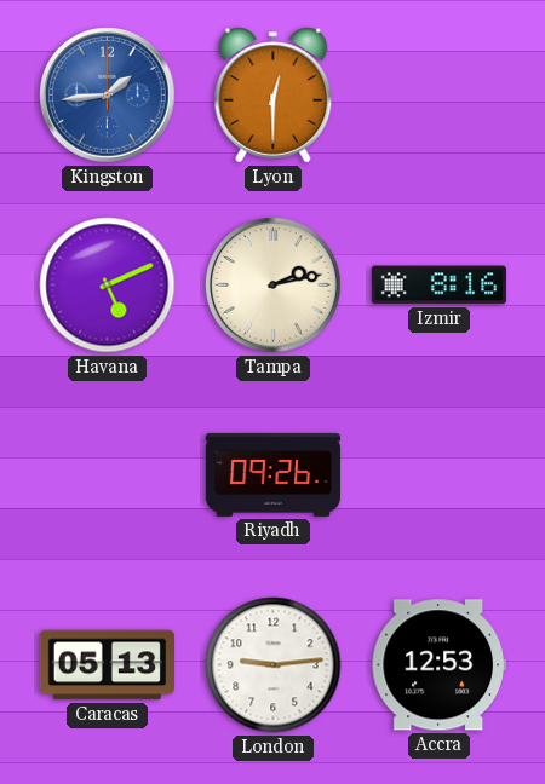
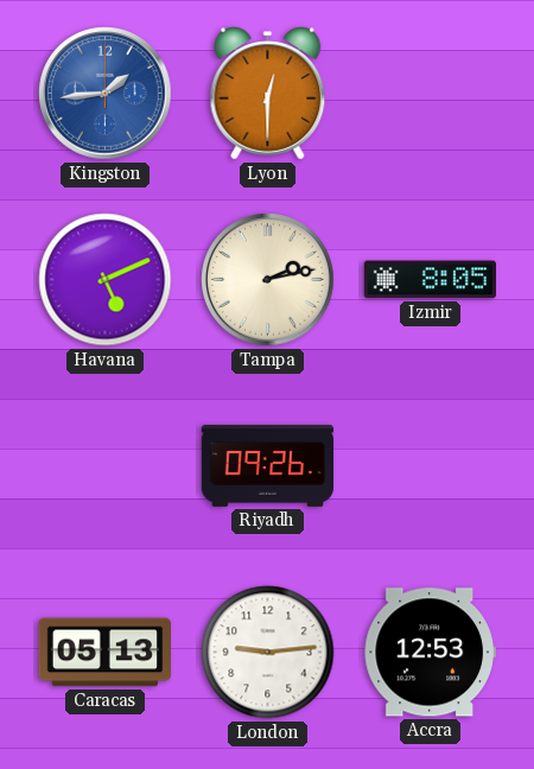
Izmir: 8:16 -> 8:05 (430, 280)
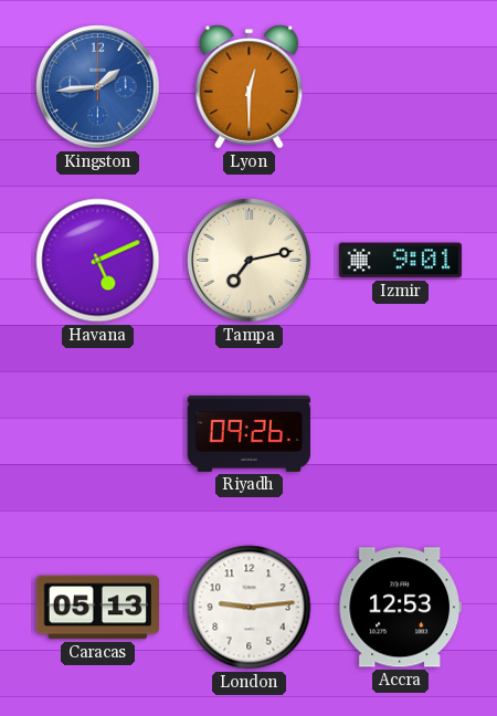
Tampa: 2:13 -> 7:13 (250, 261)
Izmir: 8:05 -> 9:01 (400, 261)
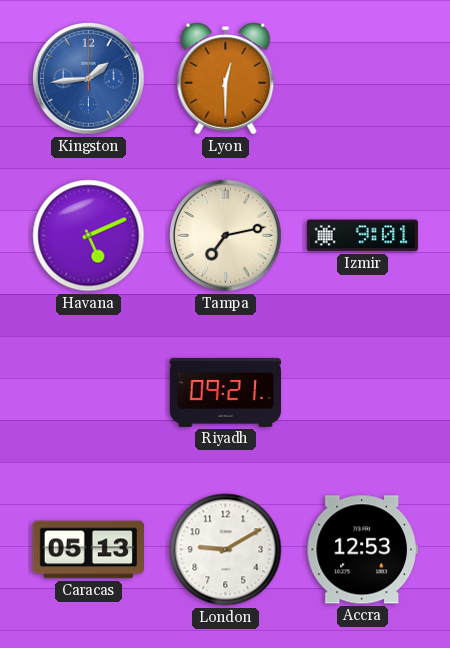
Riyadh: 09:26 -> 09:21 (225, 392)
London: 9:14 -> 9:10 (226, 550)
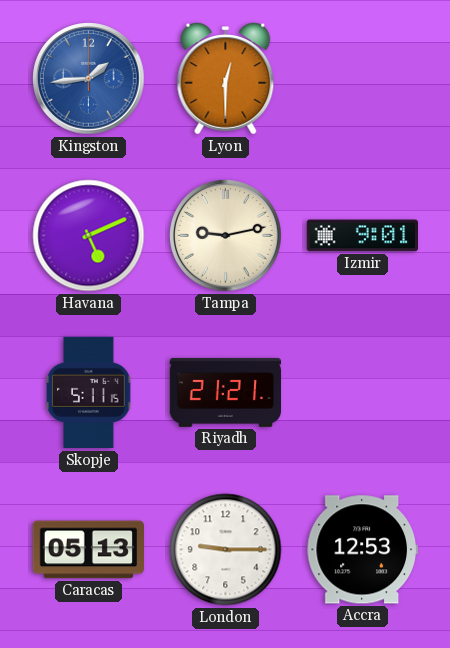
Tampa: 7:13 -> 9:13 (226, 236)
Skopje: none -> 5:11 (89, 393)
Riyadh: 09:21 -> 21:21 (225, 392)
London: 9:10 -> 9:15 (226, 550)
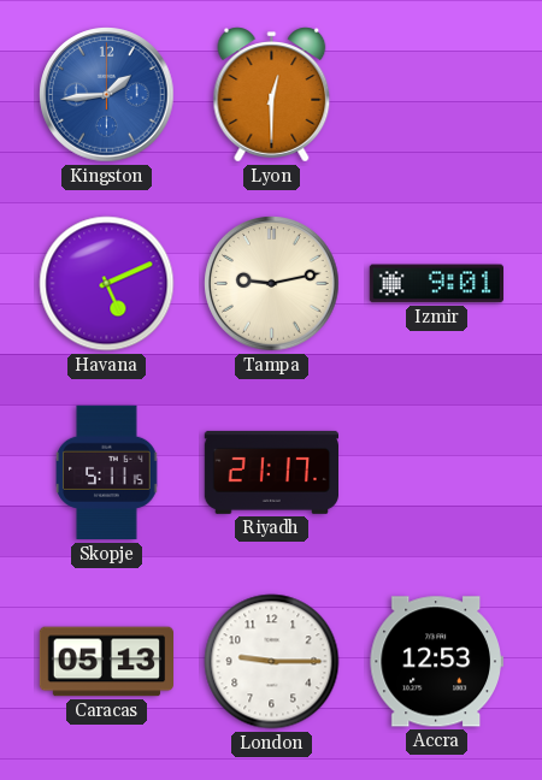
Riyadh: 21:21 -> 21:17 (271, 472)
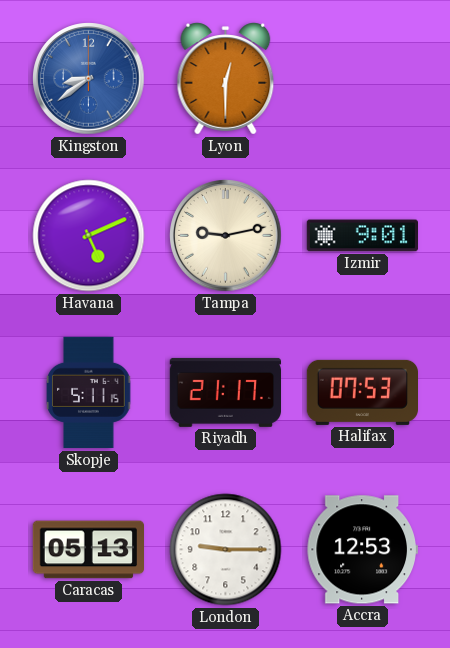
Kingston: 1:44 -> 8:39 (89, 79)
Halifax: none -> 07:53 (362, 392)
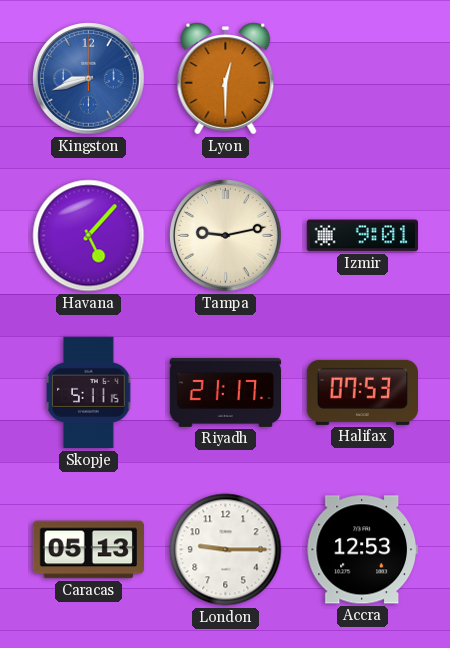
Kingston: 8:39 -> 8:42 (89, 79)
Havana: 5:11 -> 5:07 (89, 236)
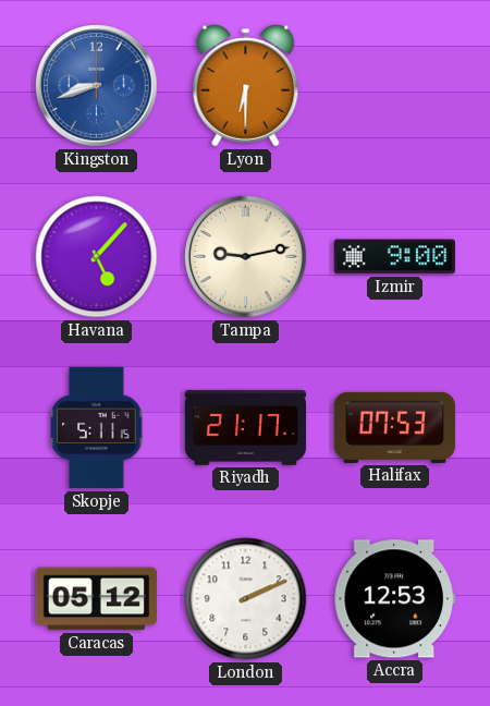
Lyon: 12:30 -> 6:30 (246, 86)
Izmir: 9:01 -> 9:00 (394, 257)
Caracas: 05:13 -> 05:12 (96, 599)
London: 9:15 -> 2:11 (246, 599)
